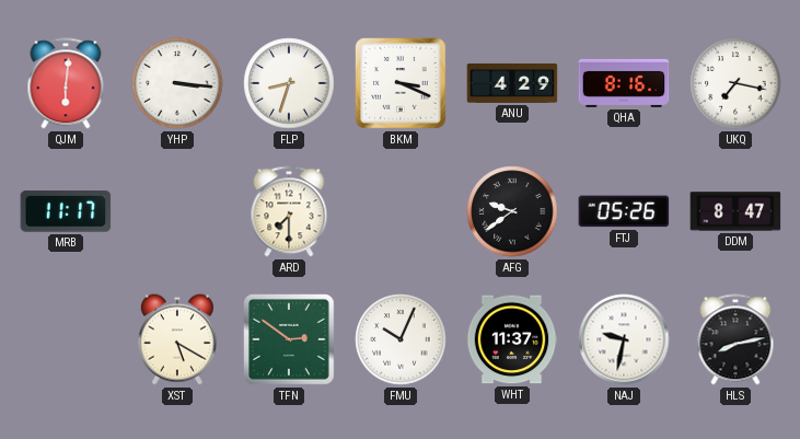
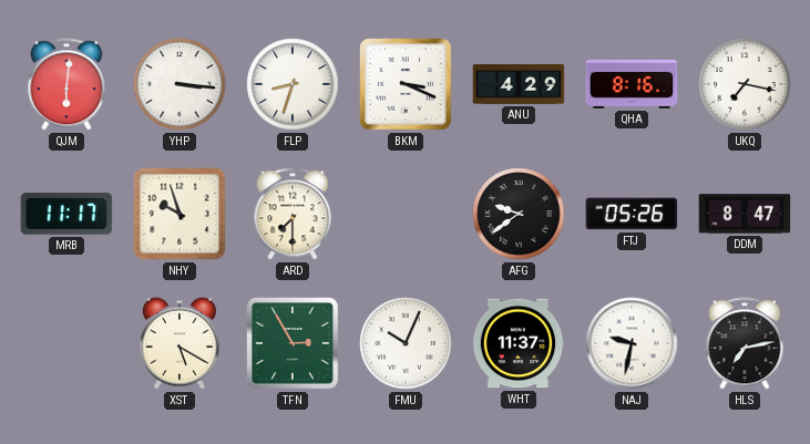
NHY: none -> 9:57 (180, 214)
TFN: 2:51 -> 2:55 (293, 343)
HLS: 8:13 -> 7:13 (745, 343)
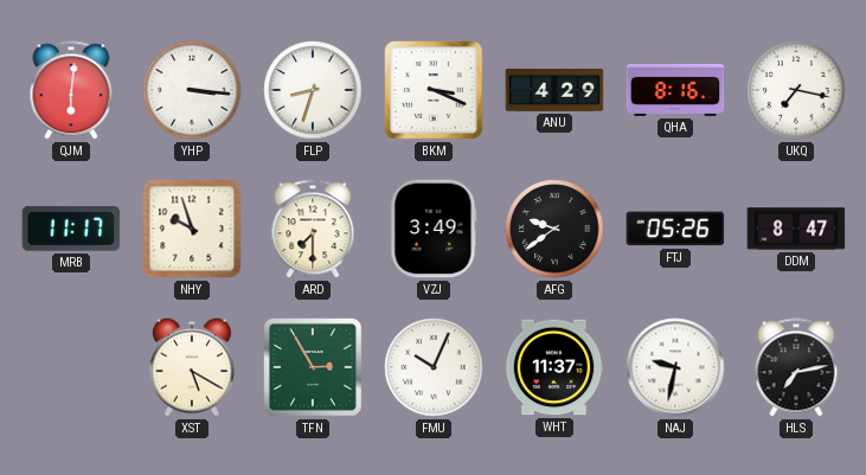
VZJ: none -> 3:49 (434, 229)
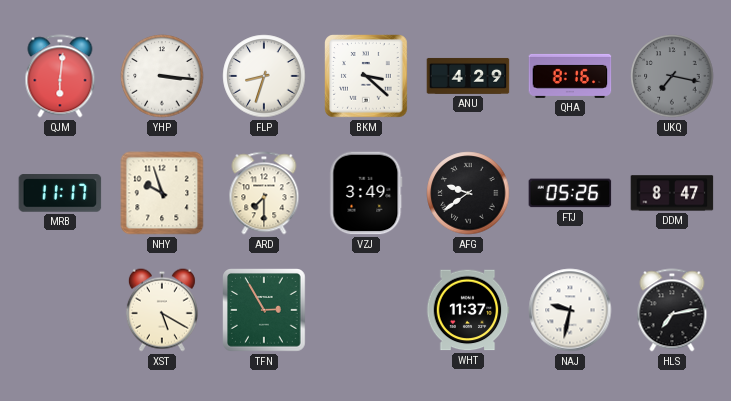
BKM: 3:19 -> 3:22 (366, 76)
UKQ dial: white -> grey (672, 76)
FMU: 10:04 -> none (434, 367)
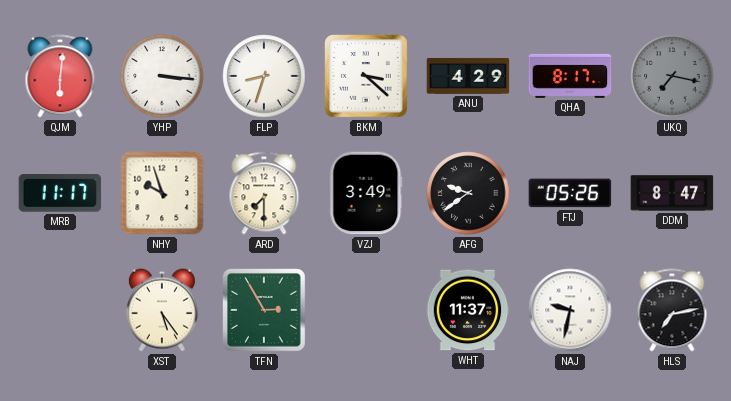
QHA: 8:16 -> 8:17 (570, 76)
XST: 5:20 -> 5:24 (162, 310)
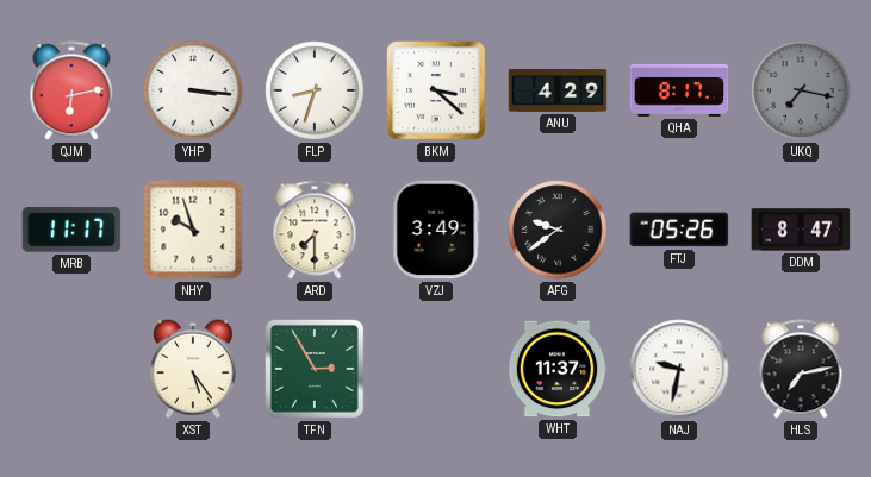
QJM: 6:01 -> 6:13 (71, 90)
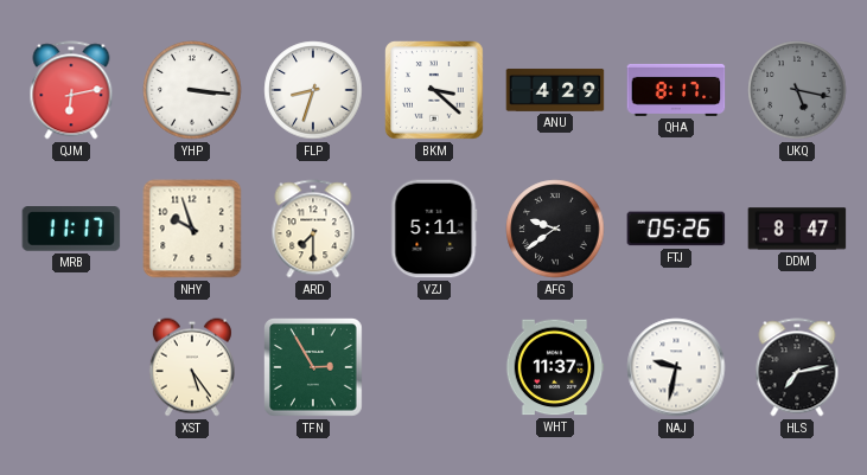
UKQ: 7:17 -> 5:17 (797, 90)
VZJ: 3:49 -> 5:11 (434, 229)
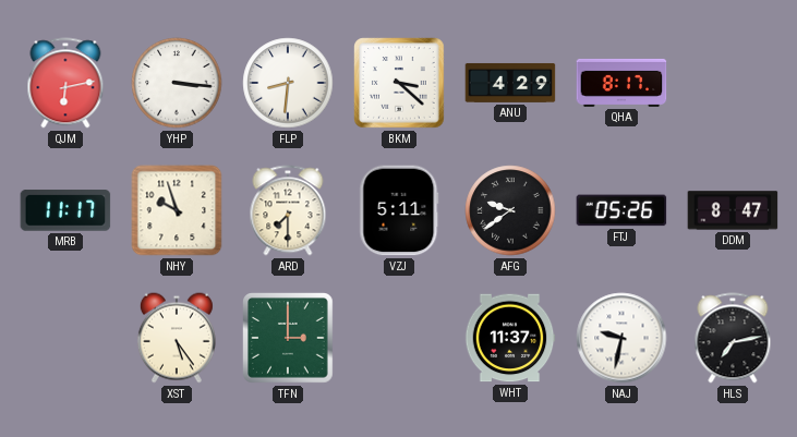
FLP: 8:33 -> 8:31 (288, 83)
UKQ: 5:17 -> none (797, 90)
TFN: 2:55 -> 3:00 (288, 338)
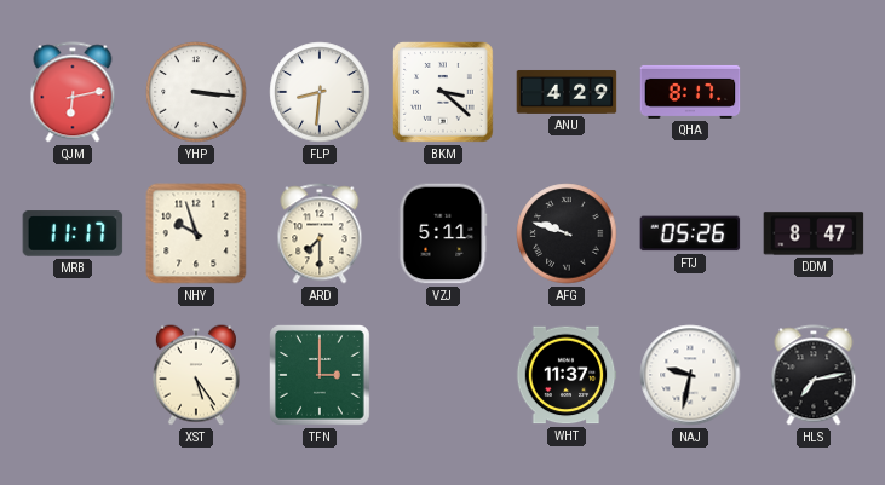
AFG: 9:39 -> 9:48 (567, 233)
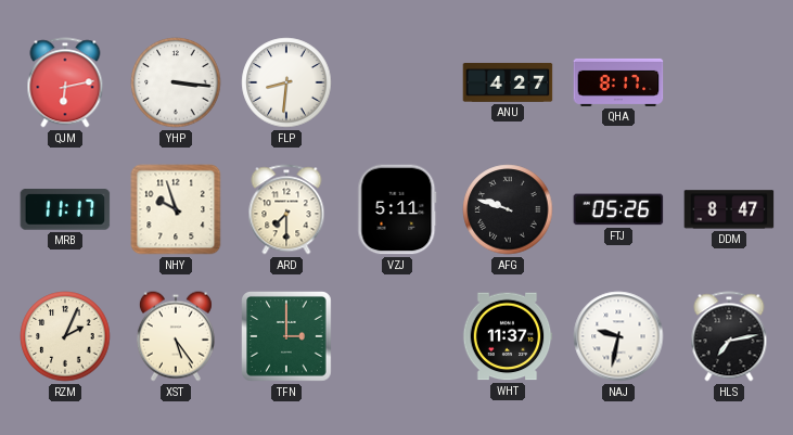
BKM: 3:22 -> none (443, 92)
ANU: 4:29 -> 4:27 (508, 82)
RZM: none -> 2:04 (65, 336)
